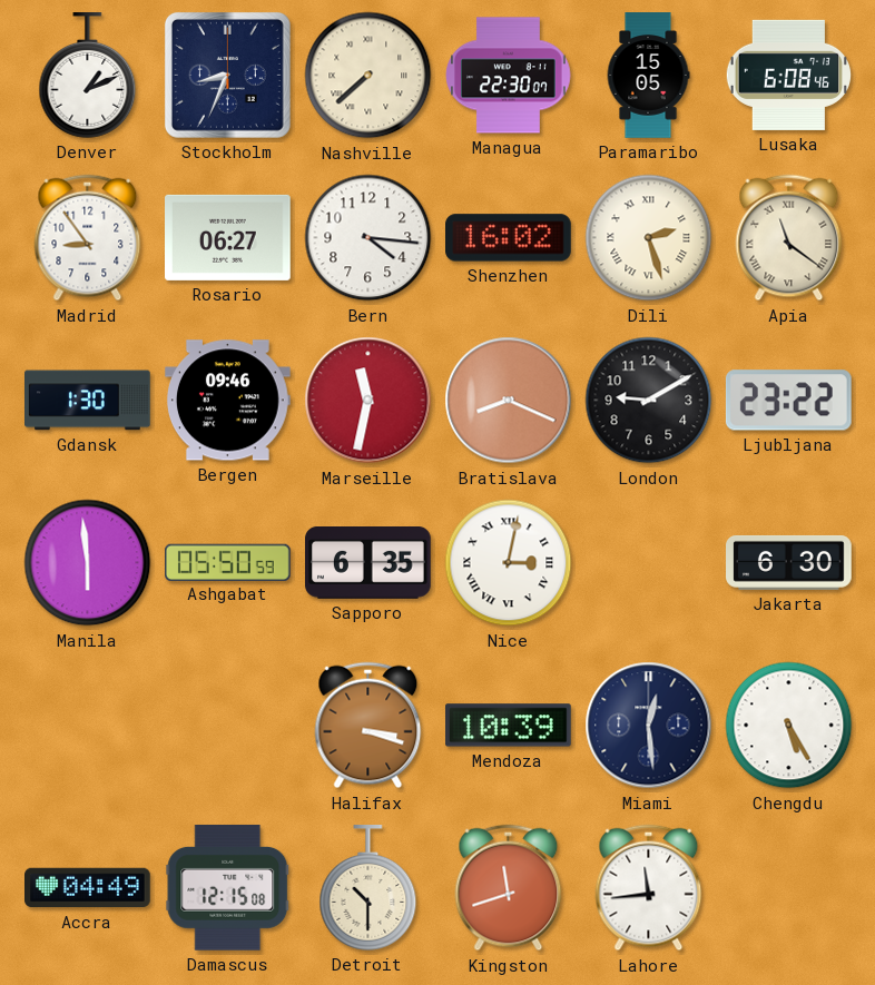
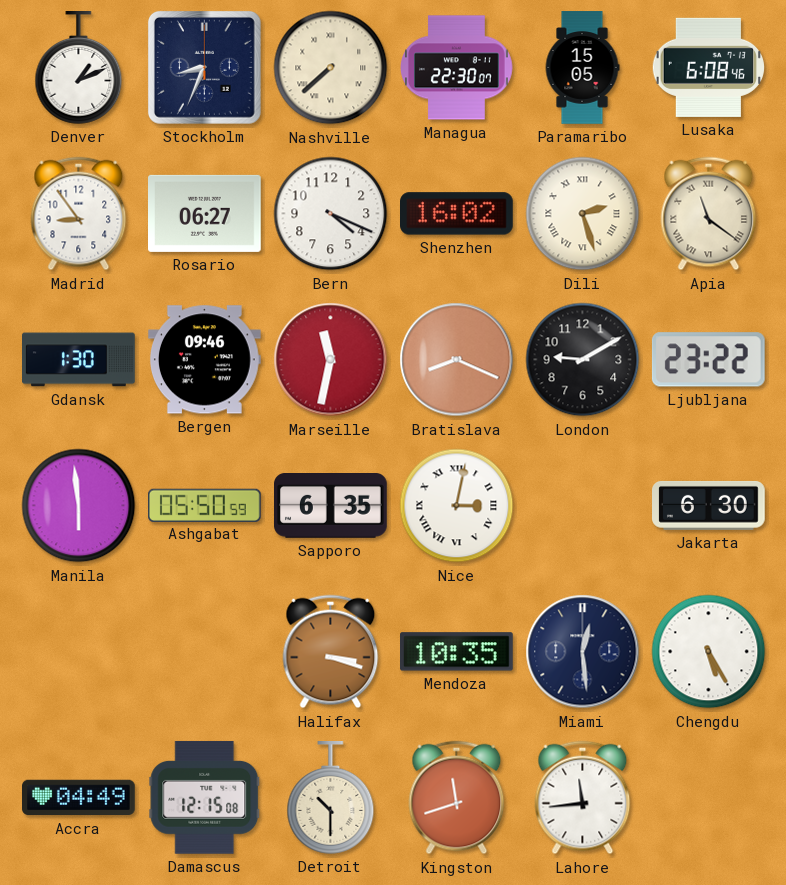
Bern: 4:16 -> 4:19 (331, 214)
Mendoza: 10:39 -> 10:35 (457, 652)
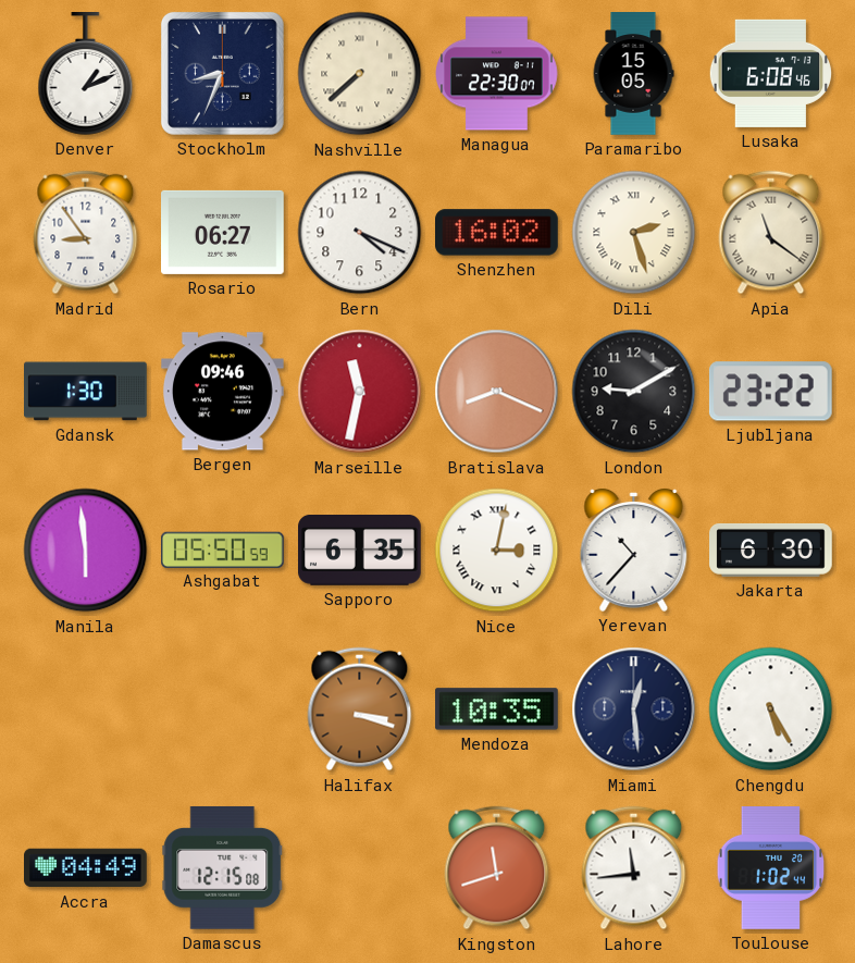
Yerevan: none -> 10:37 (634, 551)
Detroit: 10:30 -> none (331, 798)
Toulouse: none -> 1:02 (771, 868)
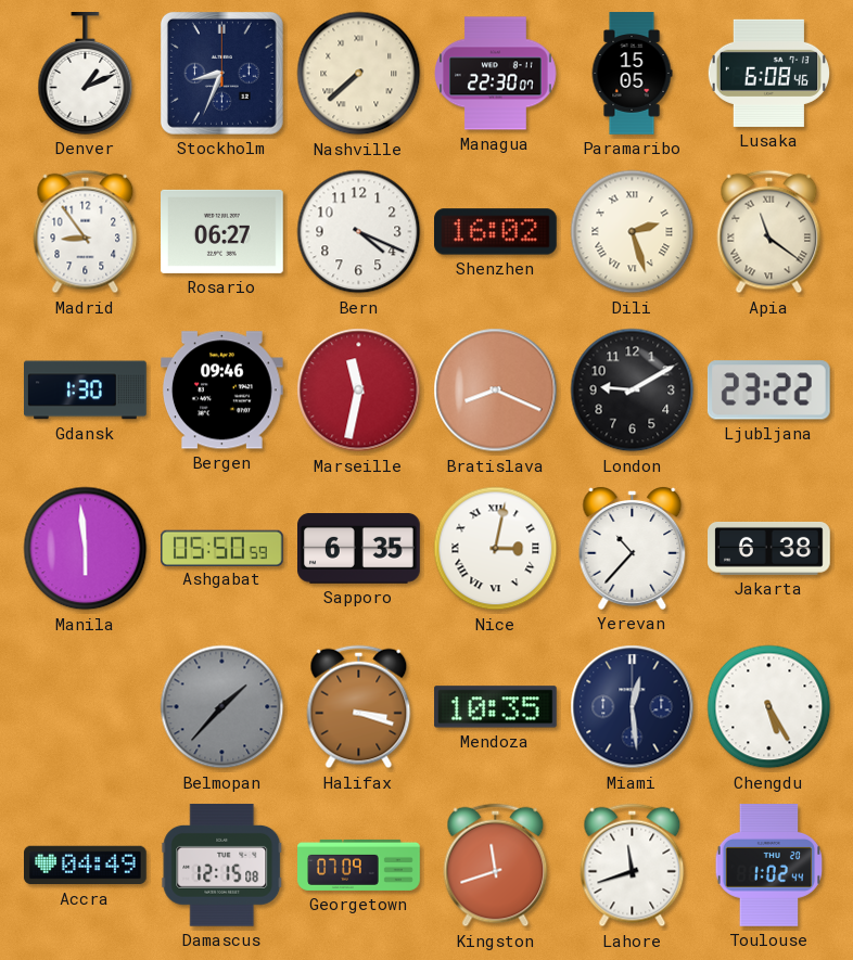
Jakarta: 6:30 -> 6:38 (769, 548)
Belmopan: none -> 1:37 (222, 707)
Georgetown: none -> 07:09 (359, 865)
Lahore: 11:44 -> 11:42 (633, 866)
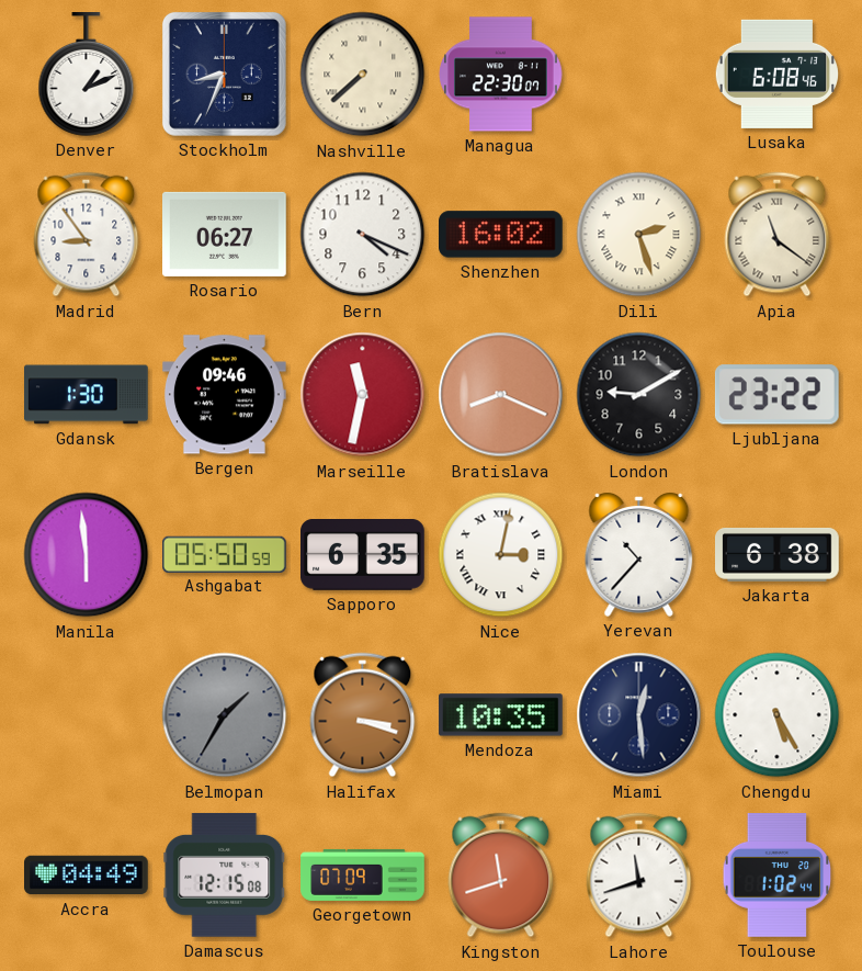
Paramaribo: 15:05 -> none (632, 74)
Belmopan: 1:37 -> 1:35 (225, 715)
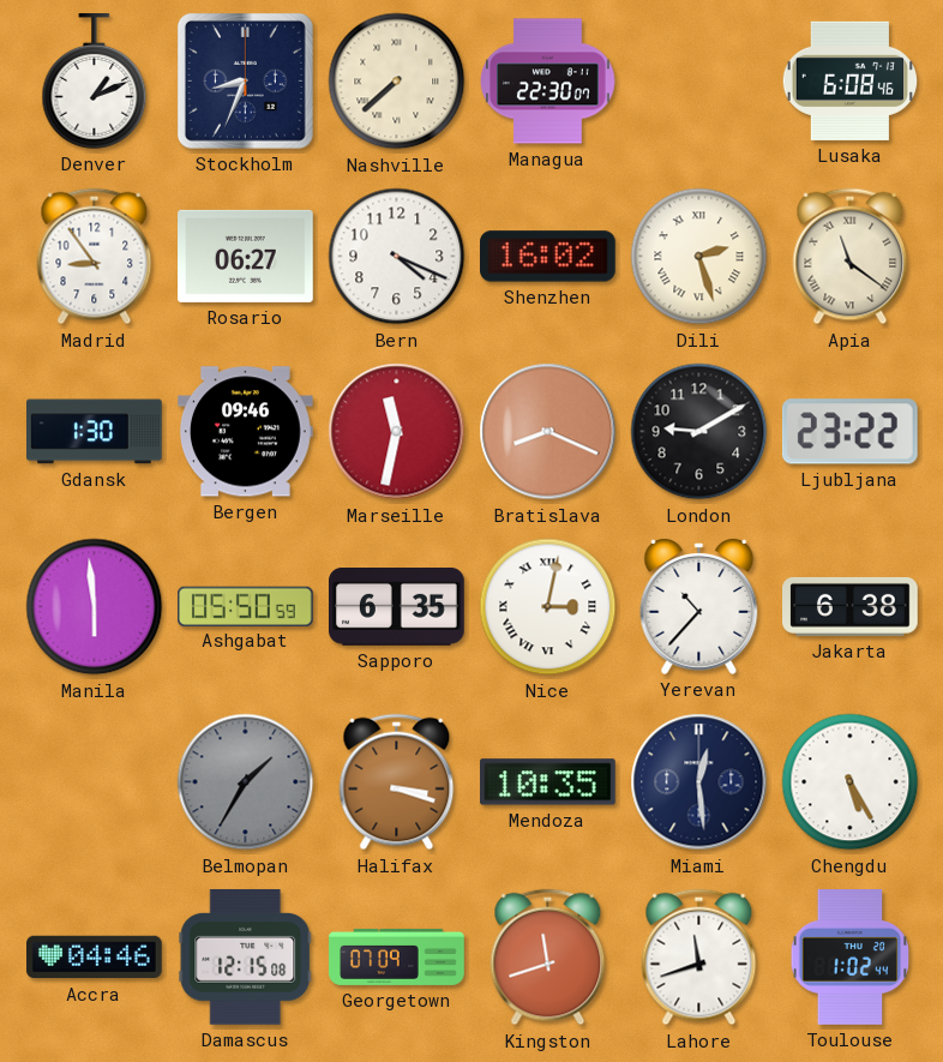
Accra: 04:49 -> 04:46 (95, 958)
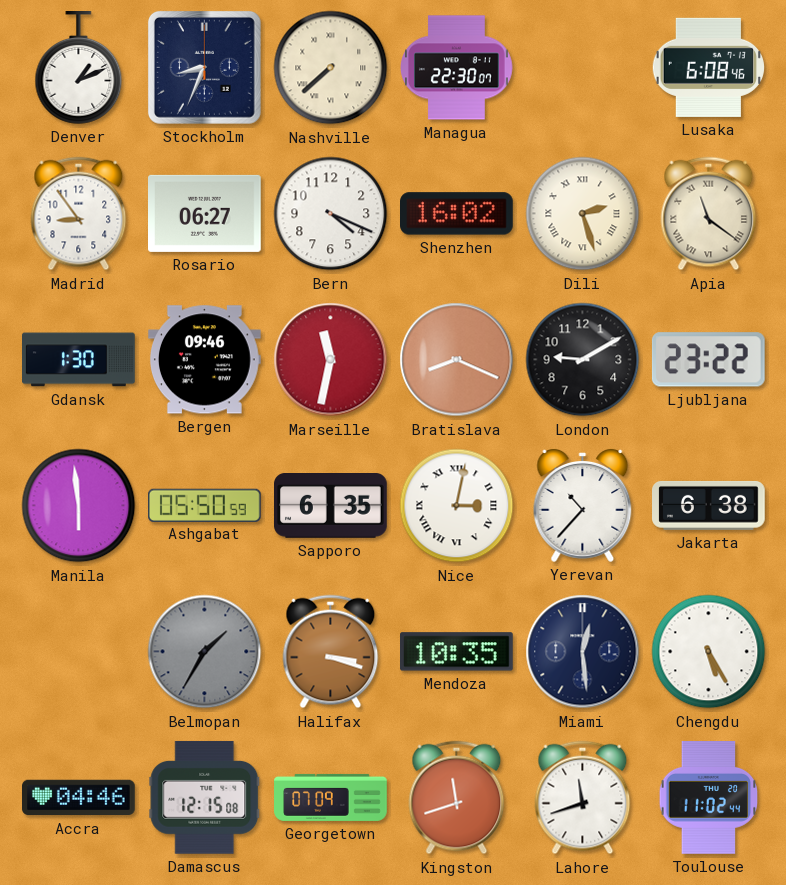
Toulouse: 1:02 -> 11:02 (709, 798)
